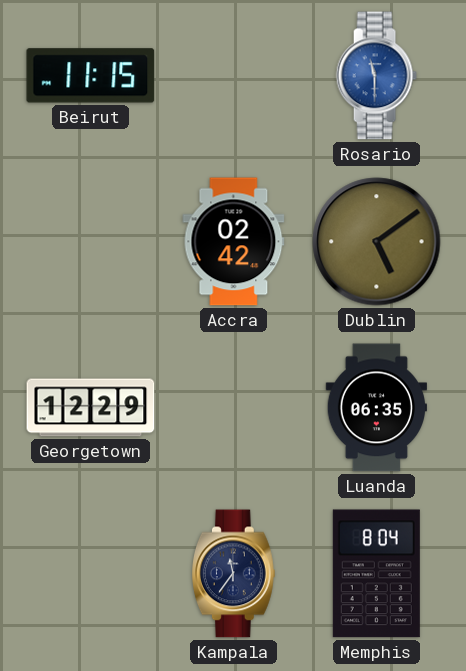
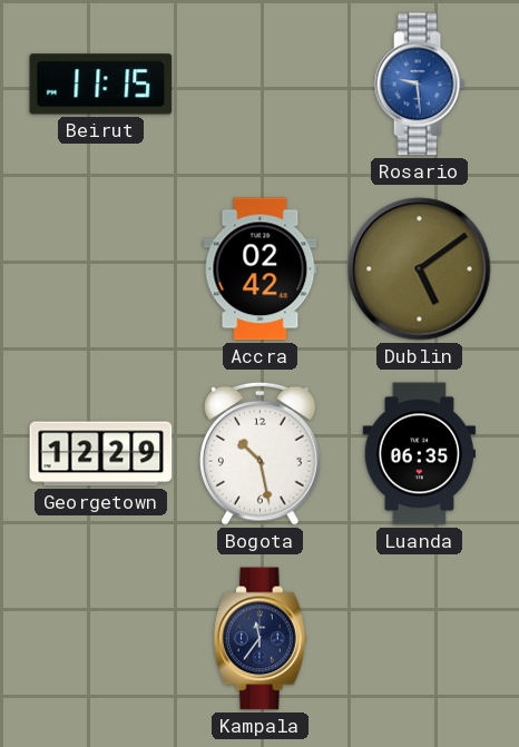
Rosario: 11:30 -> 9:29 (419, 85)
Bogota: none -> 10:28 (261, 453)
Memphis: 8:04 -> none (376, 574)
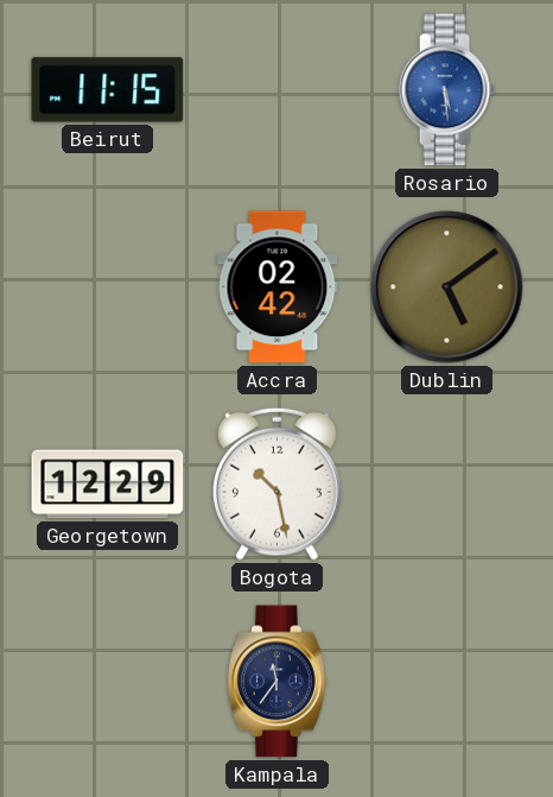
Rosario: 9:29 -> 5:29 (446, 90)
Luanda: 06:35 -> none (419, 454)
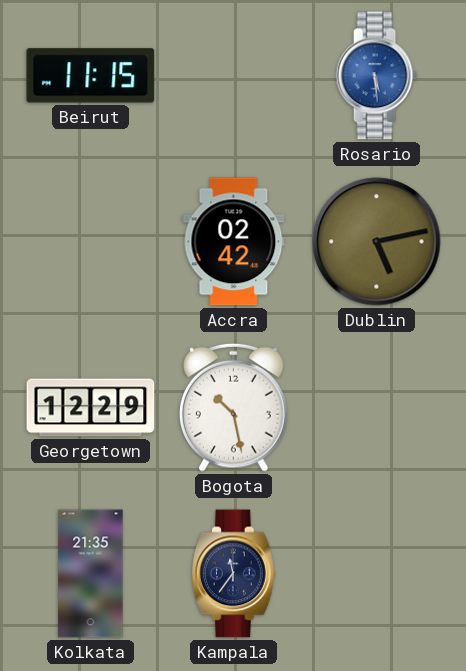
Dublin: 5:09 -> 5:13 (377, 242)
Kolkata: none -> 21:35 (91, 574)
